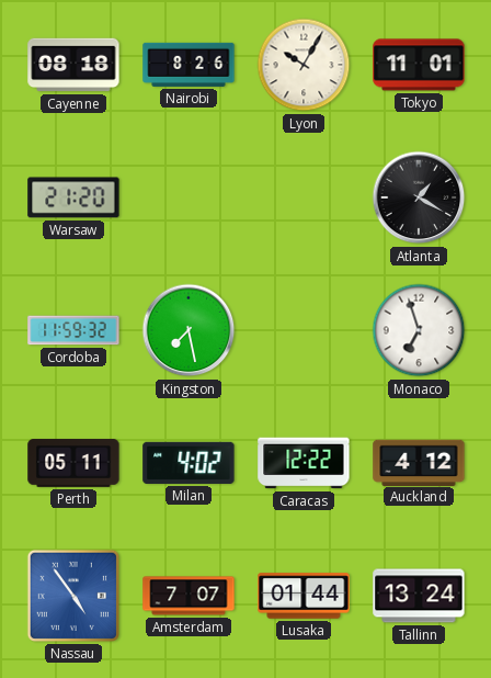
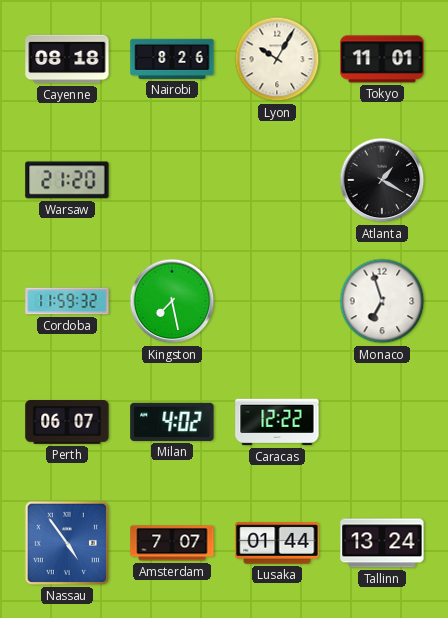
Perth: 05:11 -> 06:07 (67, 422)
Auckland: 4:12 -> none (419, 462)
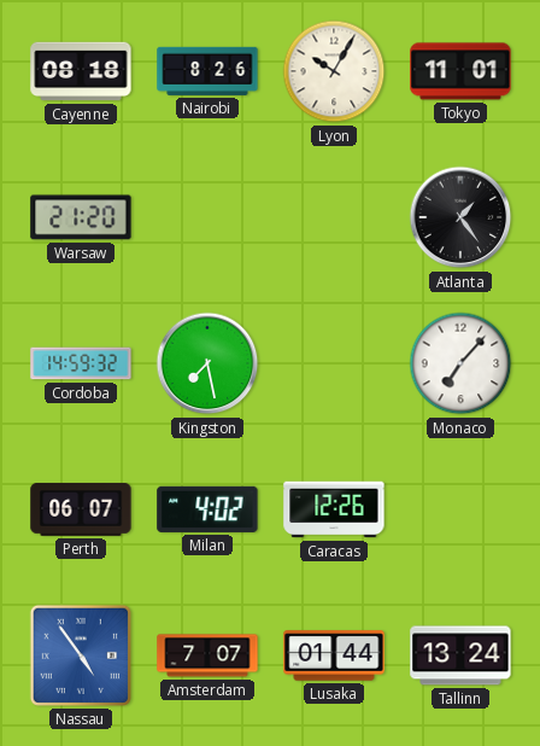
Atlanta: 1:20 -> 1:24 (460, 217)
Cordoba: 11:59 -> 14:59 (81, 363)
Monaco: 6:57 -> 7:07 (460, 363)
Caracas: 12:22 -> 12:26 (334, 509)
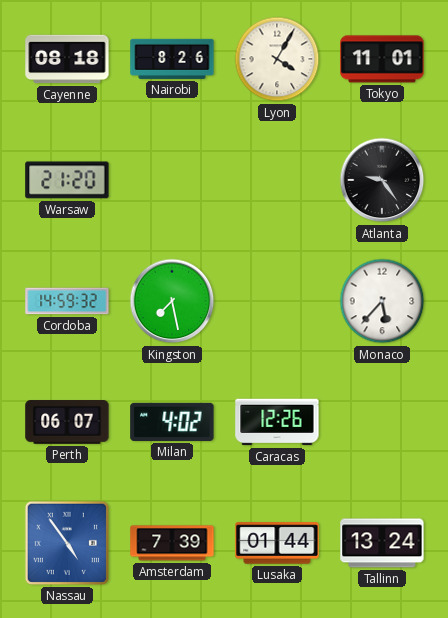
Lyon: 10:05 -> 4:05 (277, 59)
Atlanta: 1:24 -> 9:24 (382, 180)
Monaco: 7:07 -> 5:37 (382, 301)
Amsterdam: 7:07 -> 7:39 (172, 543)
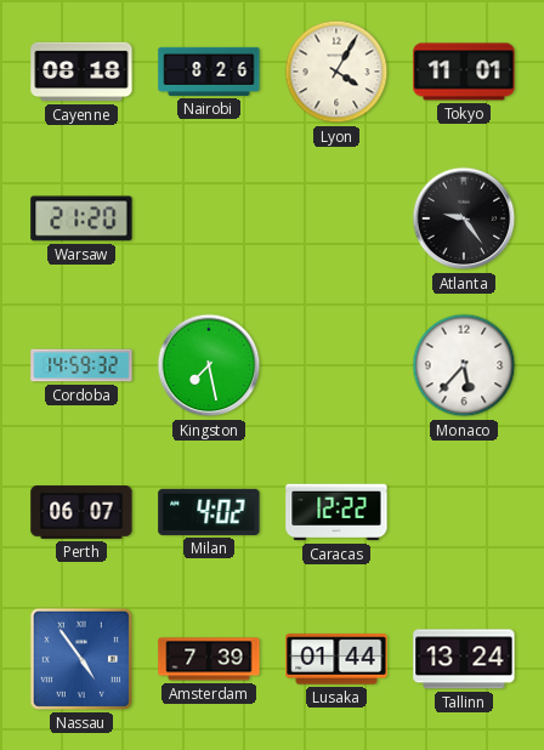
Caracas: 12:26 -> 12:22 (336, 512)
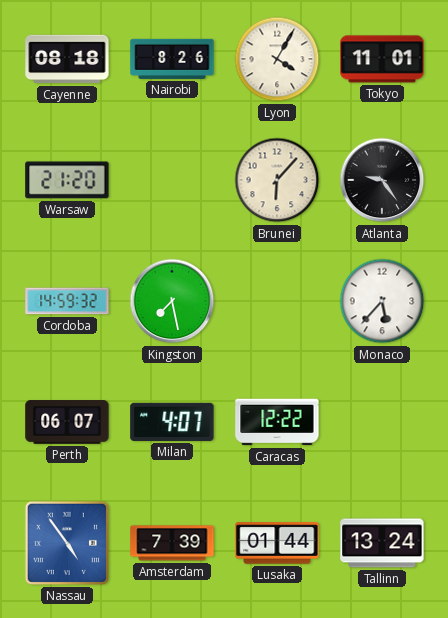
Brunei: none -> 6:07 (277, 180)
Milan: 4:02 -> 4:07 (172, 422)
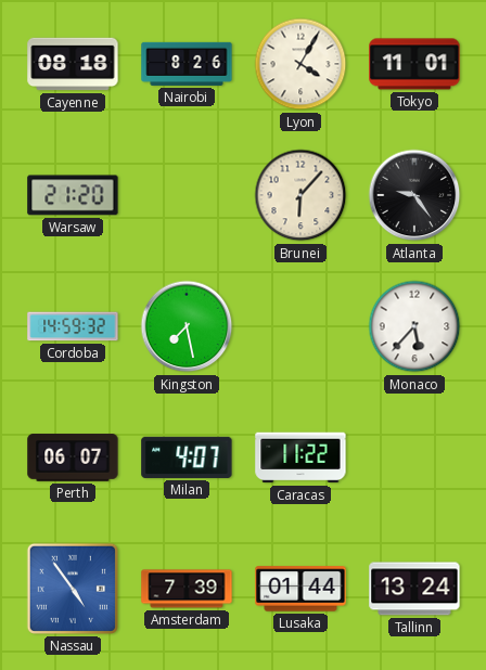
Caracas: 12:22 -> 11:22 (300, 458)
